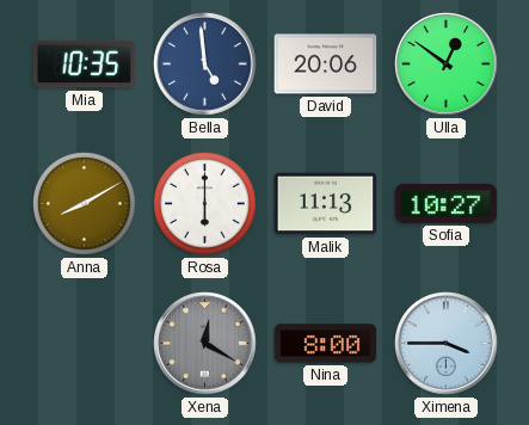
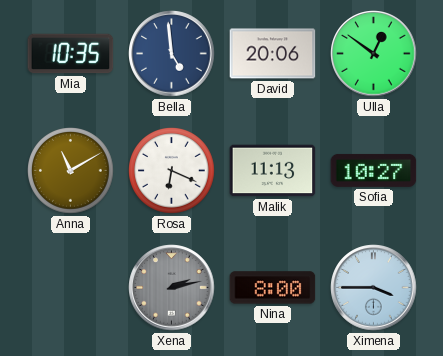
Anna: 8:10 -> 11:10 (71, 171)
Rosa: 6:00 -> 6:19 (172, 171)
Xena: 12:20 -> 2:13 (172, 288)
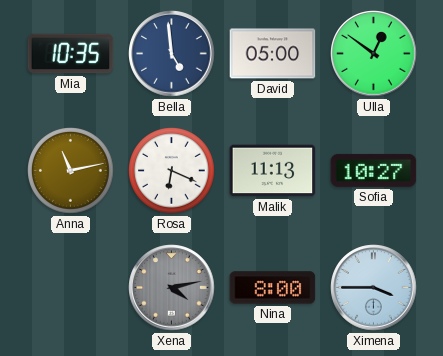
David: 20:06 -> 05:00 (273, 54)
Anna: 11:10 -> 11:13 (71, 171)
Xena: 2:13 -> 4:13 (172, 288)
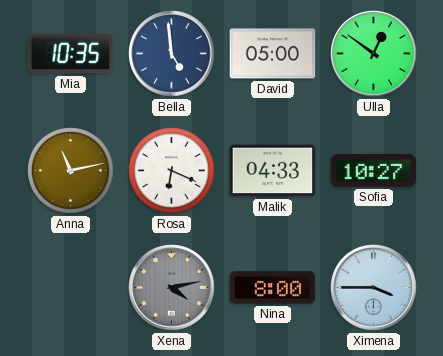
Malik: 11:13 -> 04:33 (273, 171)
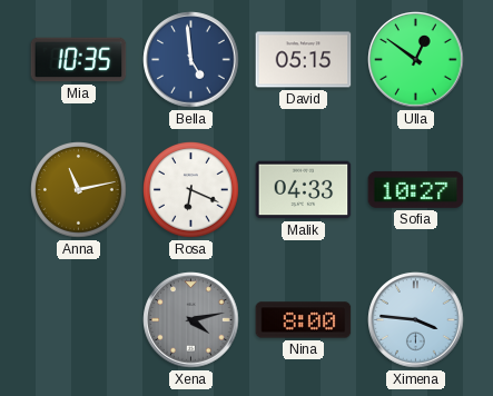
David: 05:00 -> 05:15 (304, 60)
Ximena: 3:45 -> 3:46 (416, 320)
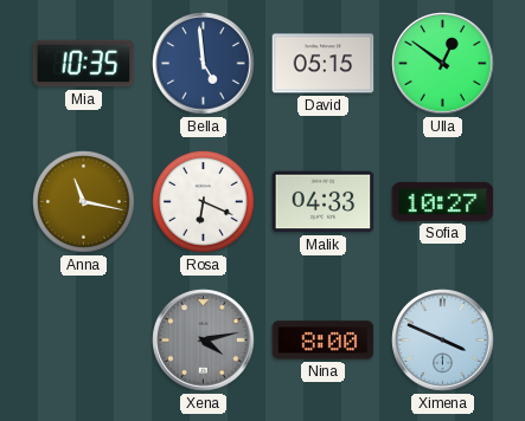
Anna: 11:13 -> 11:17 (84, 202)
Ximena: 3:46 -> 3:49 (443, 341)
